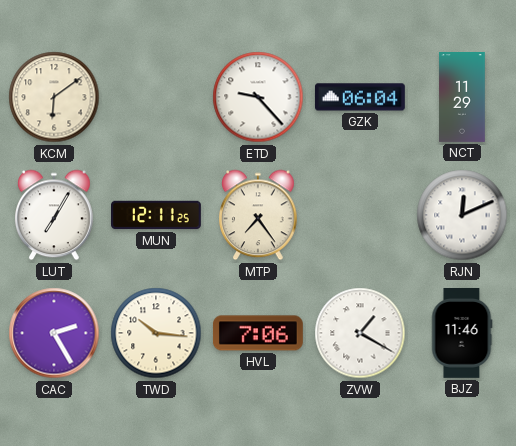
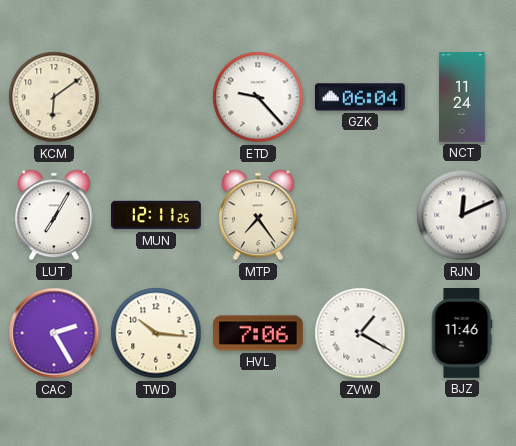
NCT: 11:29 -> 11:24 (462, 98)
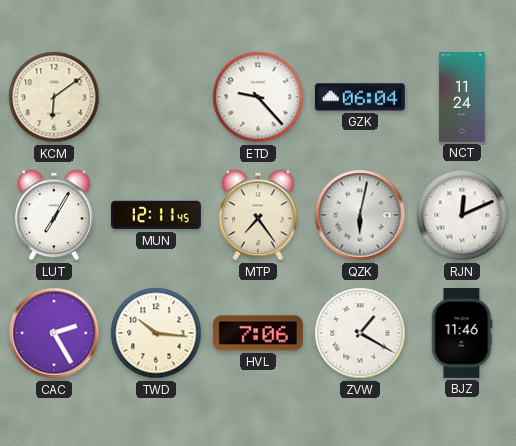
MUN: 12:11:25 -> 12:11:45 (157, 215)
QZK: none -> 6:02 (360, 215)
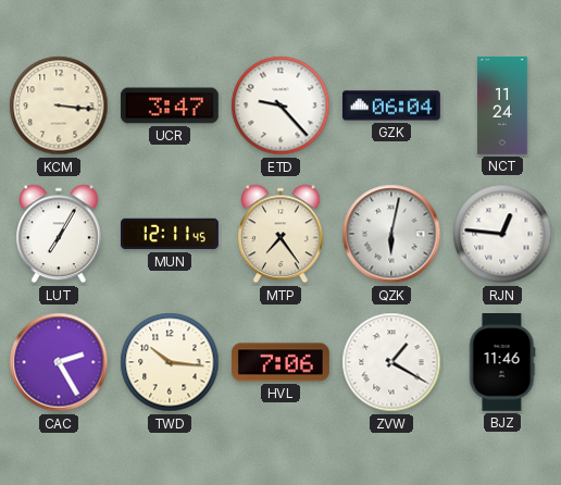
KCM: 6:09 -> 3:16 (59, 105)
UCR: none -> 3:47 (171, 105)
RJN: 12:11 -> 12:46 (502, 234)
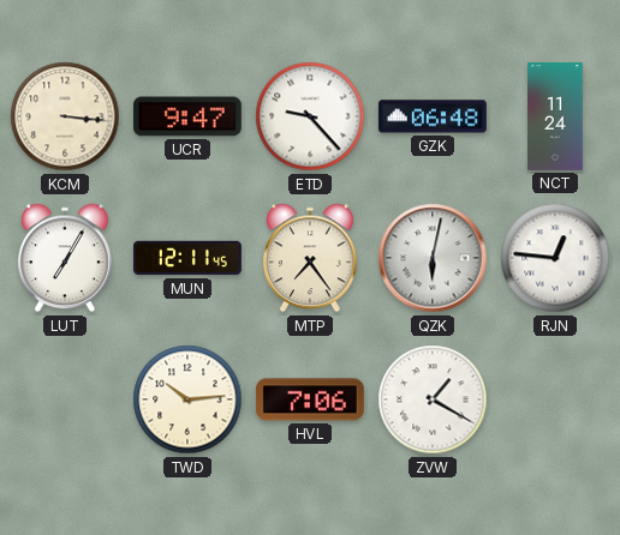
UCR: 3:47 -> 9:47 (189, 116)
GZK: 06:04 -> 06:48 (433, 116)
CAC: 2:25 -> none (59, 362)
TWD: 10:16 -> 10:14 (187, 399)
BJZ: 11:46 -> none (502, 363)
